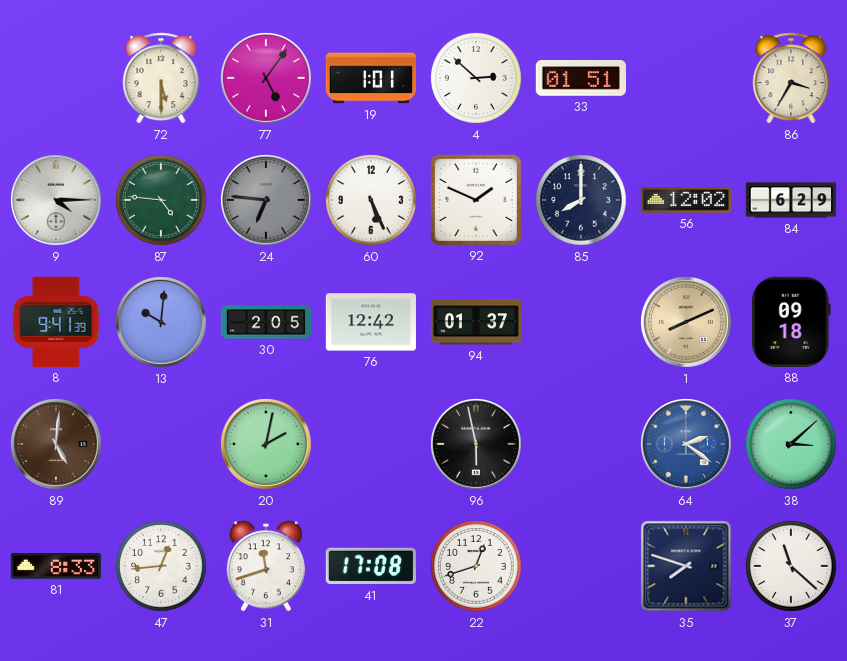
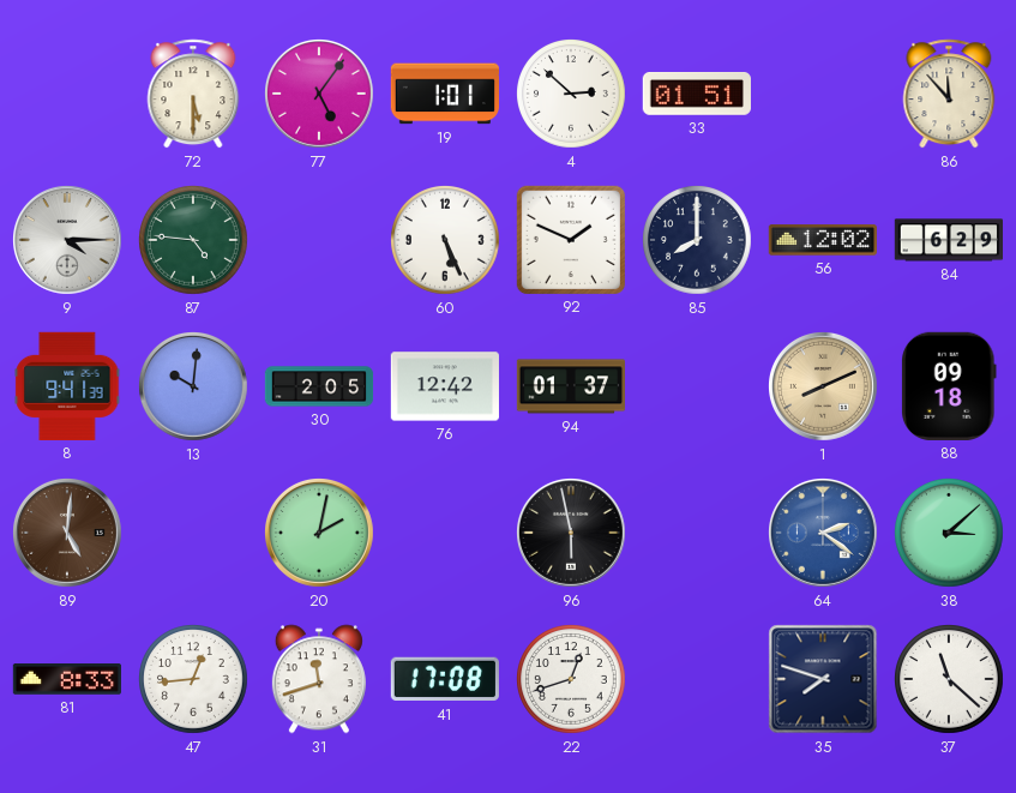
86: 3:35 -> 11:53 (949, 94)
24: 6:46 -> none (267, 201)
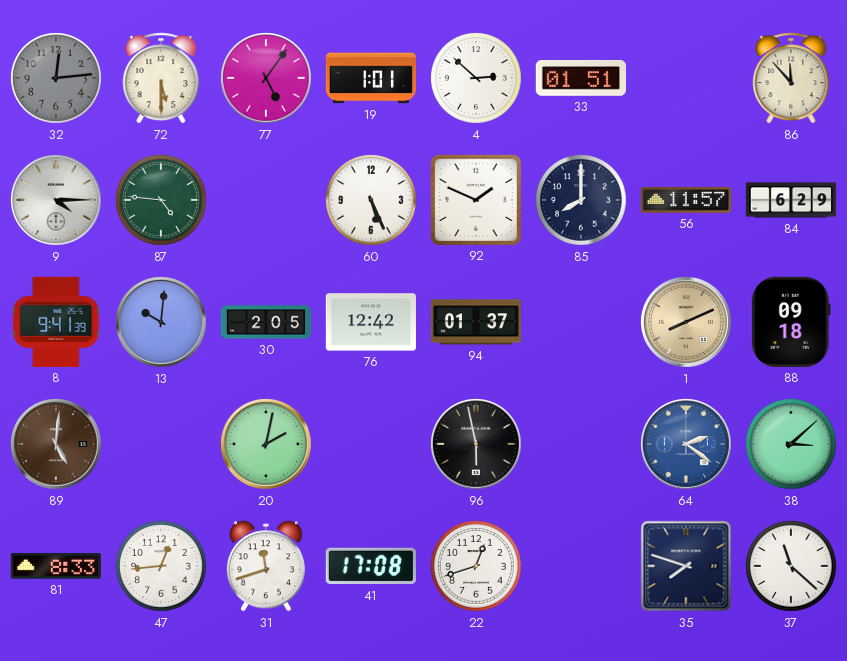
32: none -> 12:14 (57, 79)
56: 12:02 -> 11:57 (686, 200)
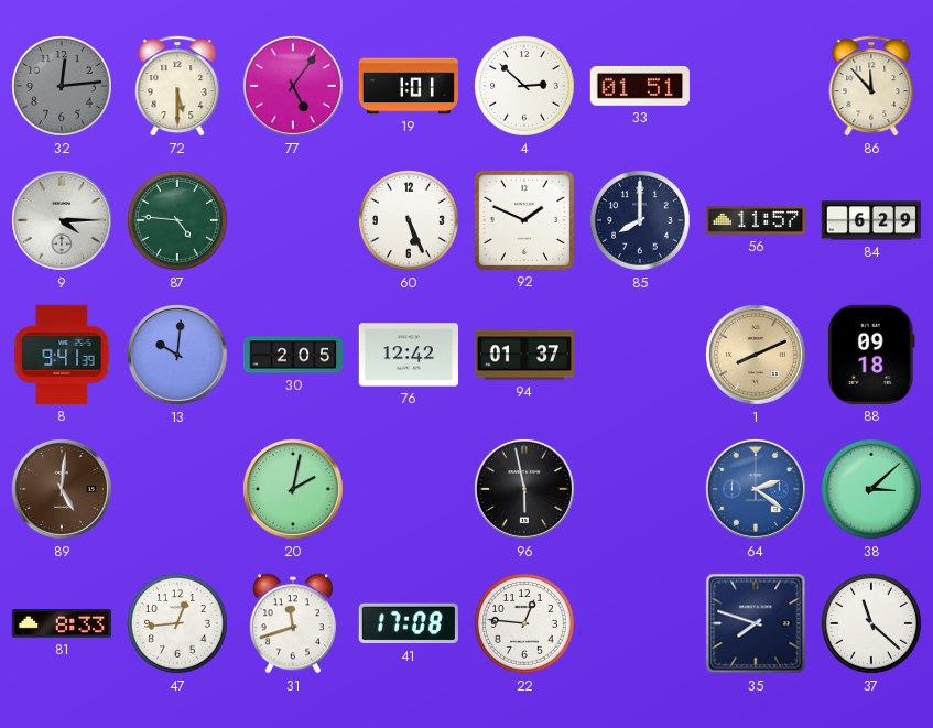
22: 12:42 -> 12:46 (525, 624)
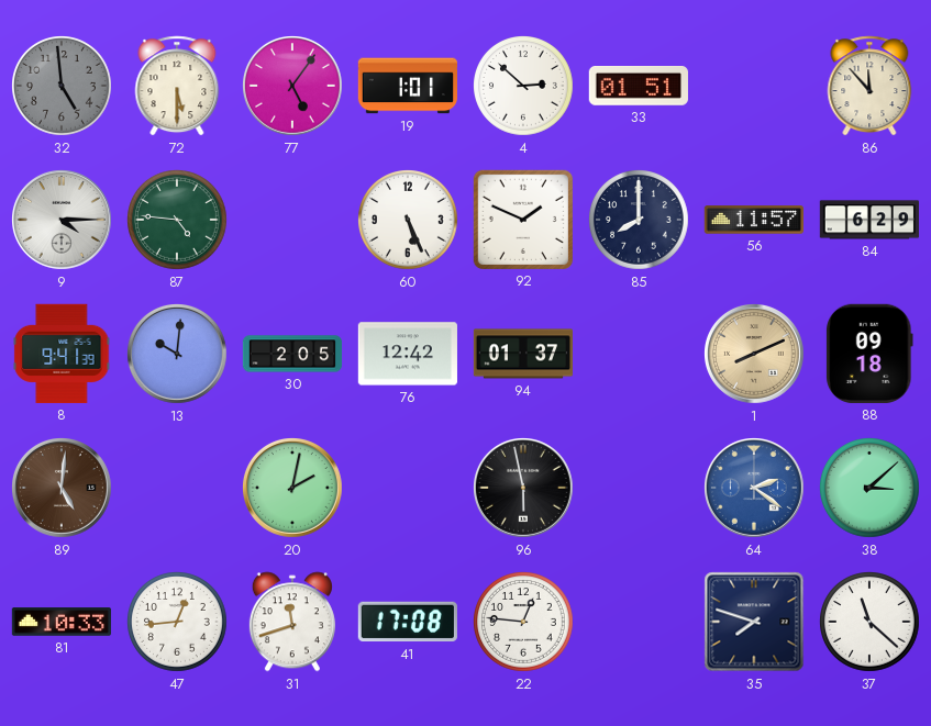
32: 12:14 -> 4:59 (63, 87)
81: 8:33 -> 10:33 (60, 623)
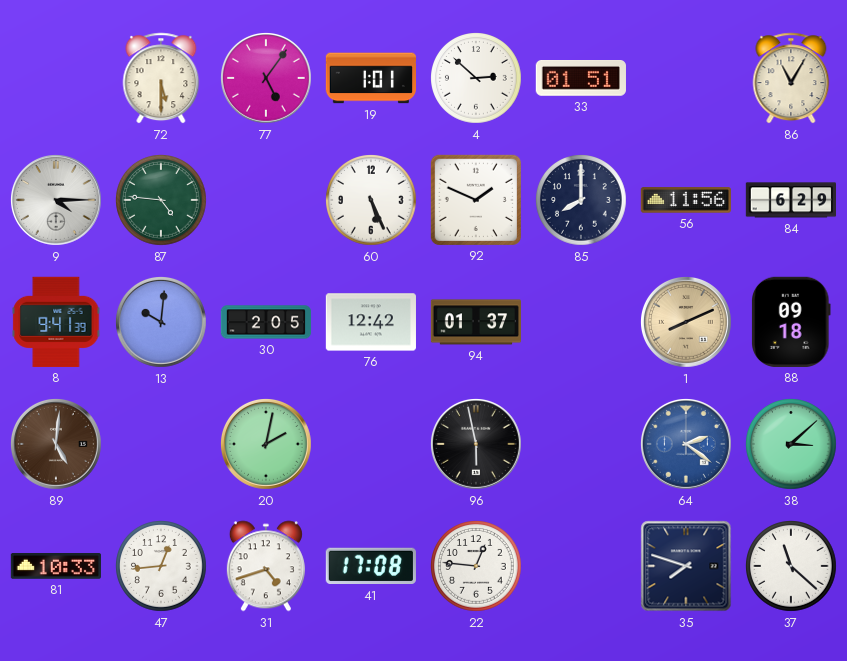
32: 4:59 -> none (63, 87)
86: 11:53 -> 11:05 (791, 78)
56: 11:57 -> 11:56 (686, 200)
31: 11:42 -> 4:42 (266, 566)
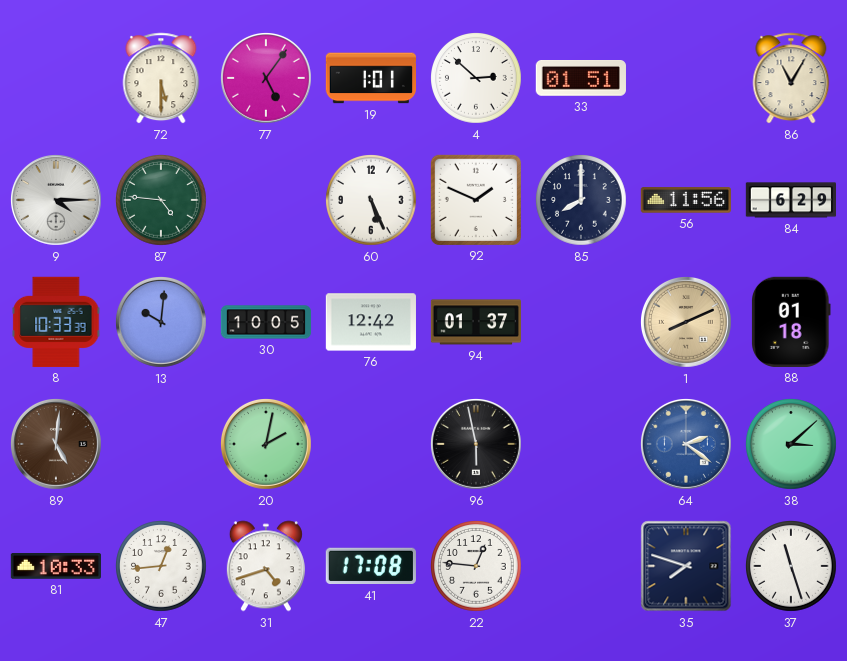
8: 9:41 -> 10:33 (56, 322)
30: 2:05 -> 10:05 (266, 322)
88: 09:18 -> 01:18 (791, 322)
37: 11:22 -> 11:27 (792, 567)
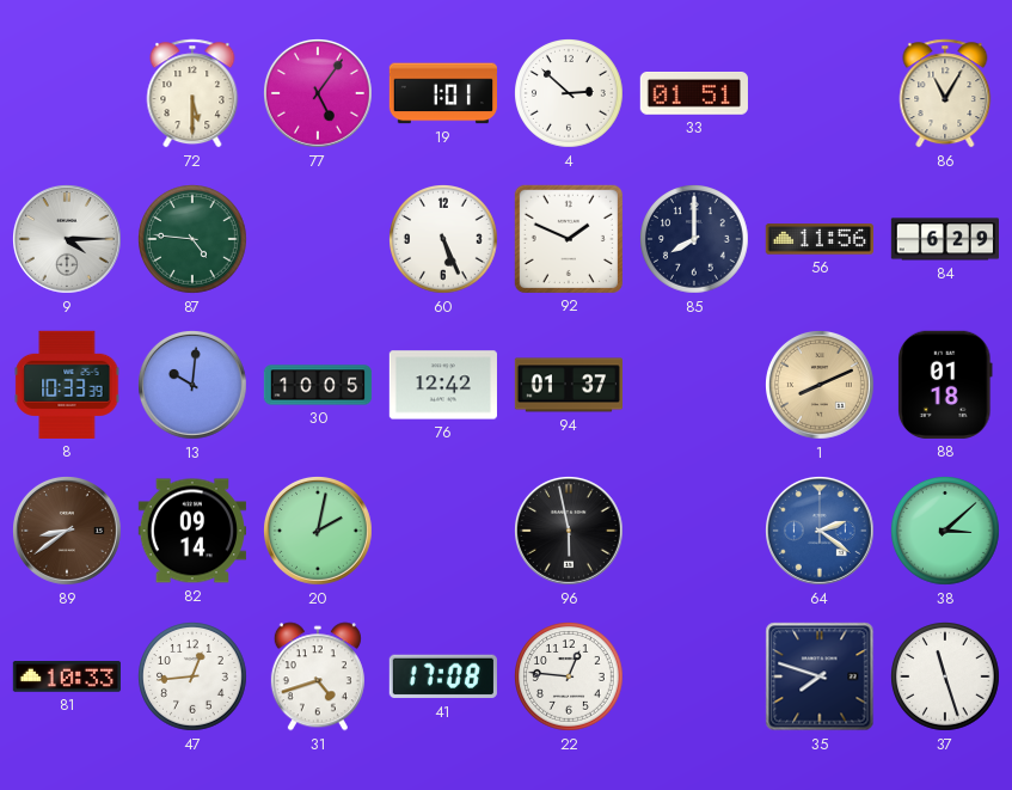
89: 5:01 -> 8:39 (68, 532)
82: none -> 09:14 (191, 531)
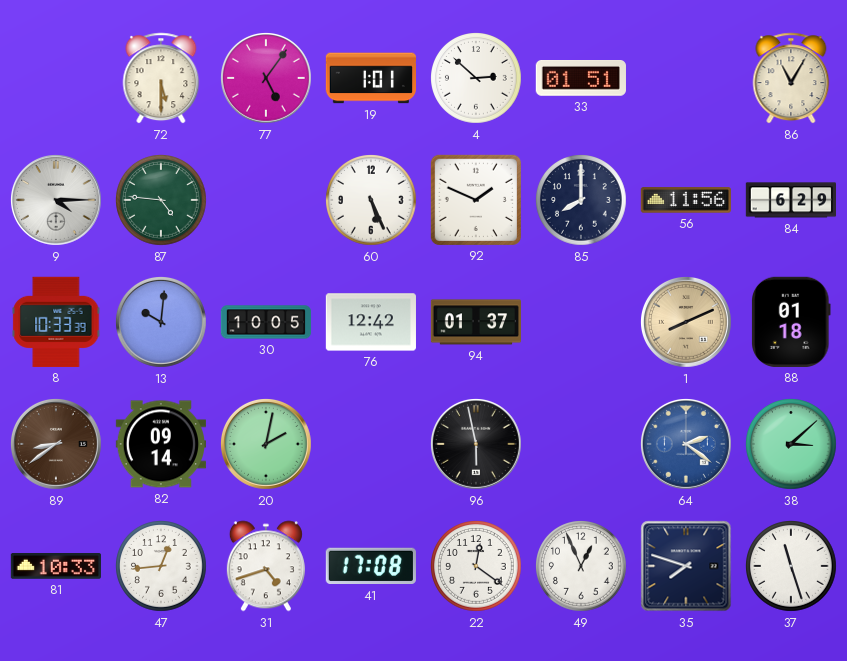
22: 12:46 -> 12:21 (477, 567)
49: none -> 12:56 (582, 567)
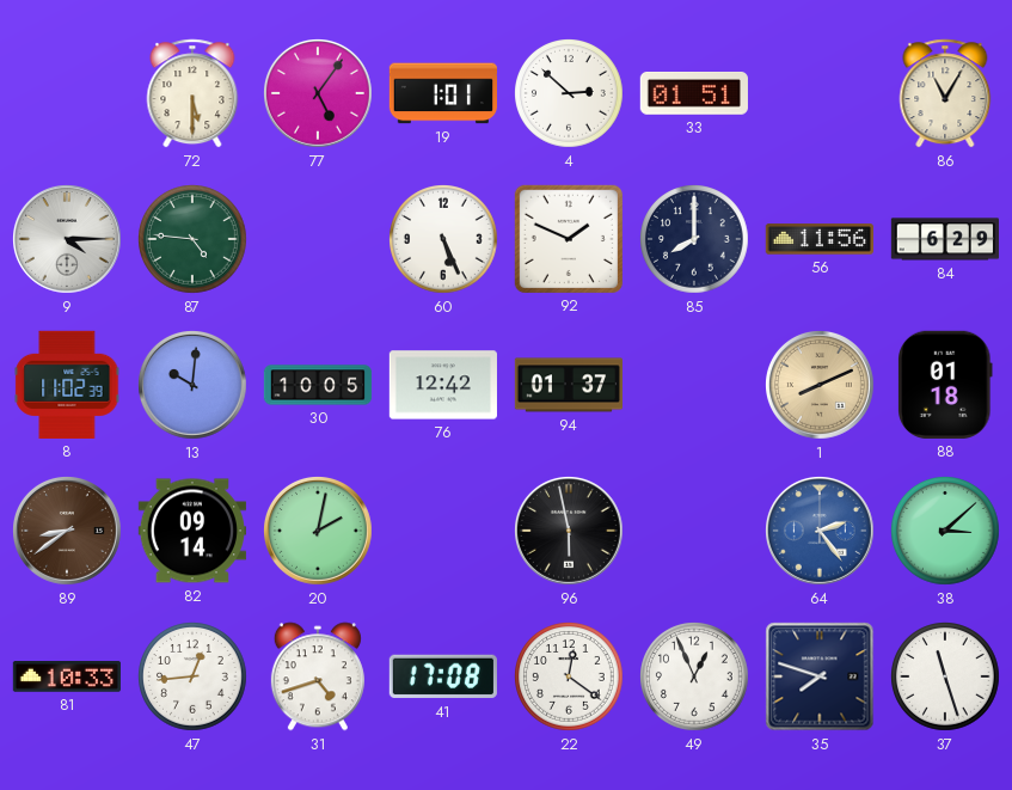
8: 10:33 -> 11:02 (67, 385)
64: 2:21 -> 2:24 (821, 532)
